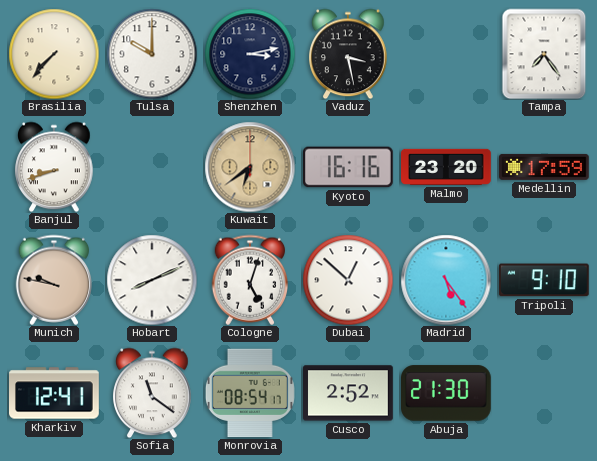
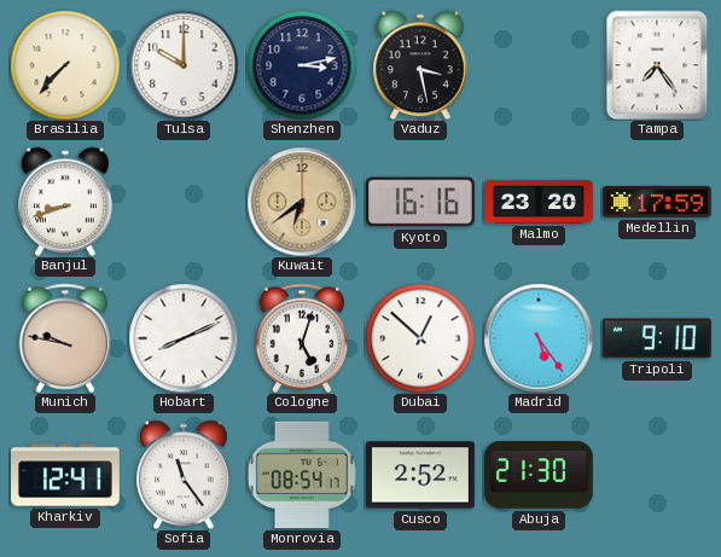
Sofia: 11:21 -> 11:24 (184, 475)
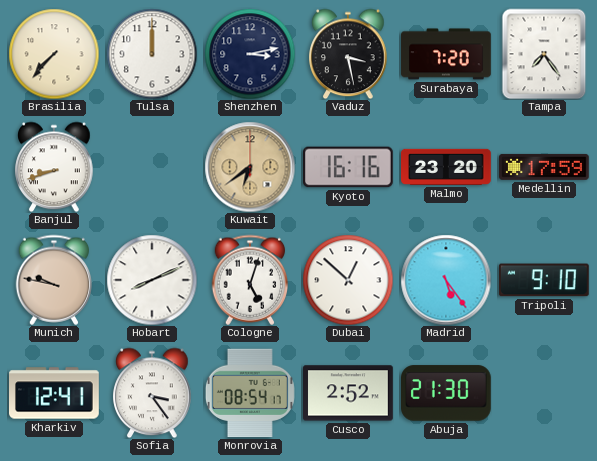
Tulsa: 10:00 -> 12:00 (152, 54)
Surabaya: none -> 7:20 (446, 54)
Sofia: 11:24 -> 3:24 (152, 393)
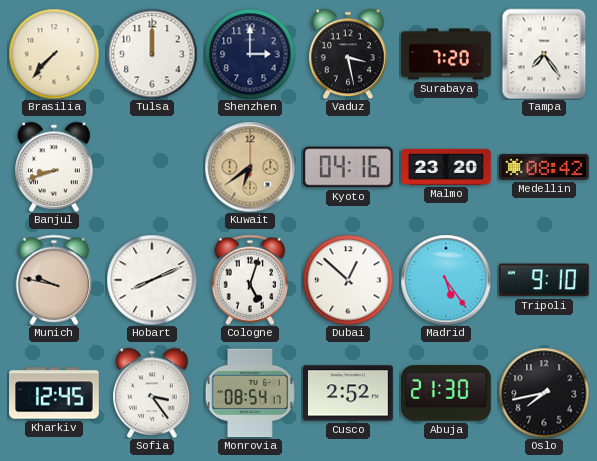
Shenzhen: 3:13 -> 3:00 (250, 54)
Kyoto: 16:16 -> 04:16 (349, 167)
Medellin: 17:59 -> 08:42 (545, 167)
Kharkiv: 12:41 -> 12:45 (55, 393)
Oslo: none -> 7:43 (544, 393)
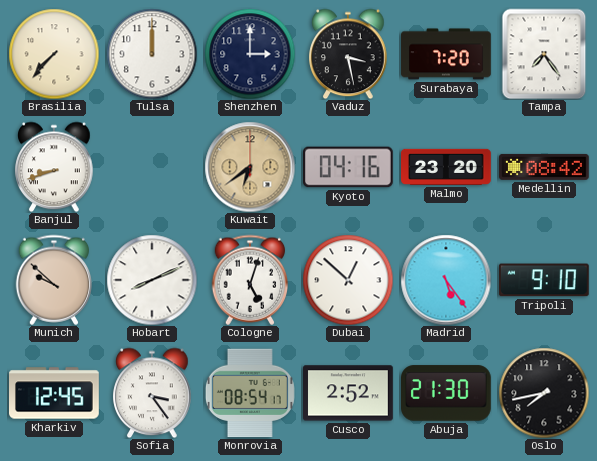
Munich: 9:47 -> 9:52 (54, 280)
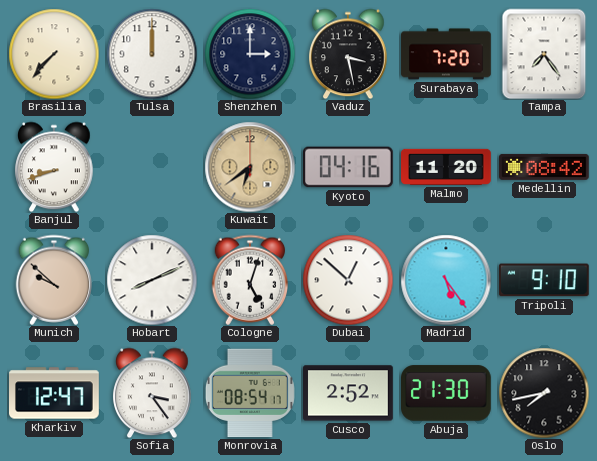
Malmo: 23:20 -> 11:20 (447, 167)
Kharkiv: 12:45 -> 12:47 (55, 393)
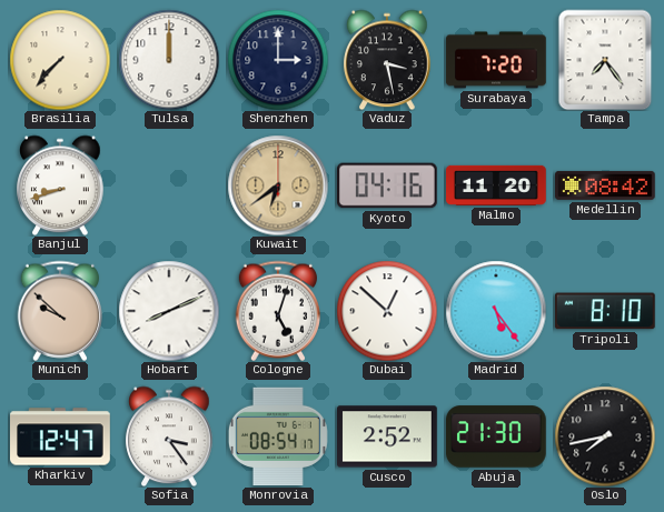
Tripoli: 9:10 -> 8:10 (605, 311)
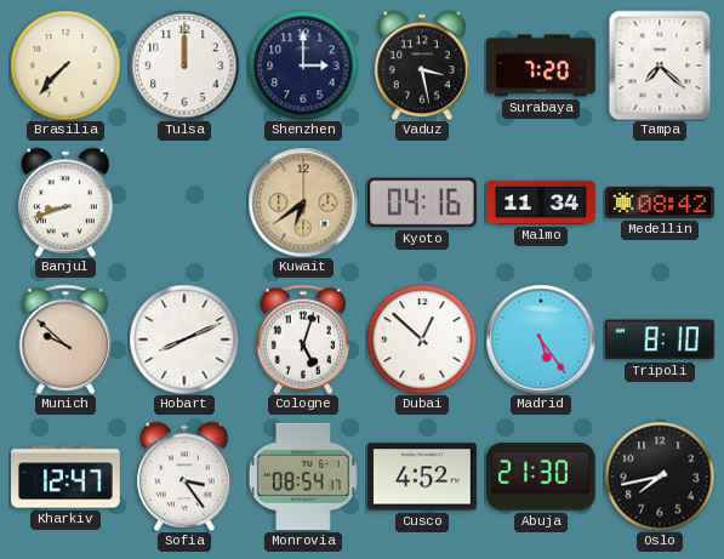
Tampa: 7:24 -> 7:22 (660, 65)
Malmo: 11:20 -> 11:34 (542, 203)
Cusco: 2:52 -> 4:52 (423, 477)
